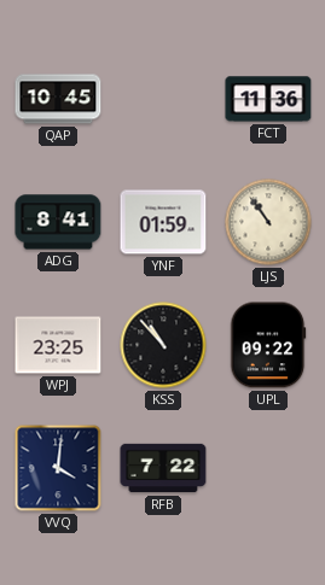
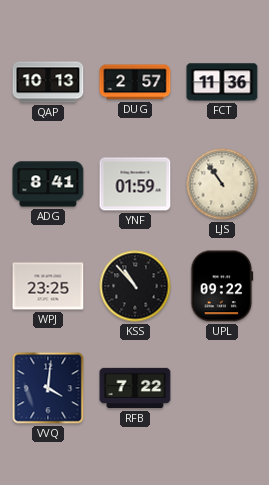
QAP: 10:45 -> 10:13 (48, 82)
DUG: none -> 2:57 (135, 82)
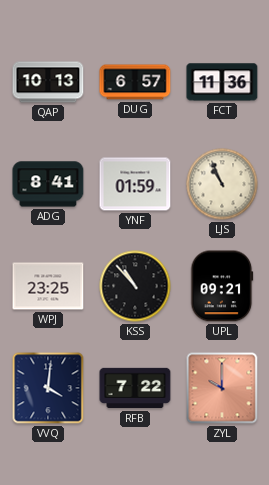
DUG: 2:57 -> 6:57 (135, 82)
LJS: 10:54 -> 10:56 (222, 184)
UPL: 09:22 -> 09:21 (222, 286)
ZYL: none -> 10:00 (222, 388)
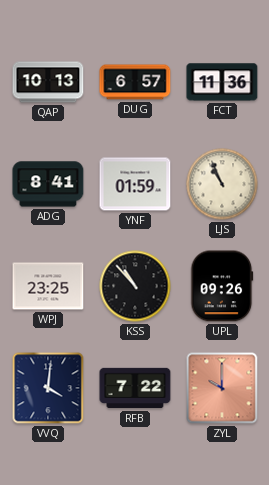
UPL: 09:21 -> 09:26 (222, 286)
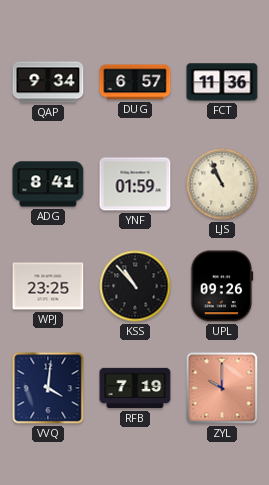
QAP: 10:13 -> 9:34 (48, 82)
RFB: 7:22 -> 7:19 (135, 388)
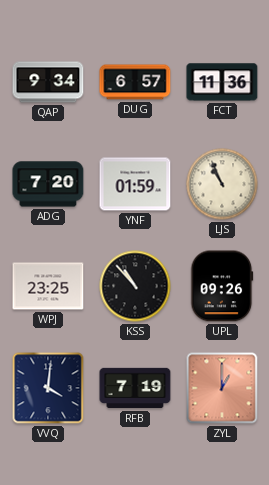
ADG: 8:41 -> 7:20 (48, 184)
ZYL: 10:00 -> 1:00 (222, 388)
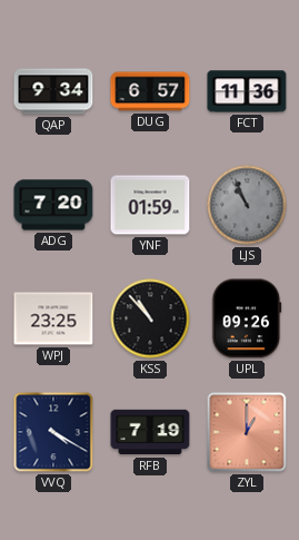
LJS dial: cream -> grey (247, 205)
VVQ: 4:01 -> 4:20 (53, 432)
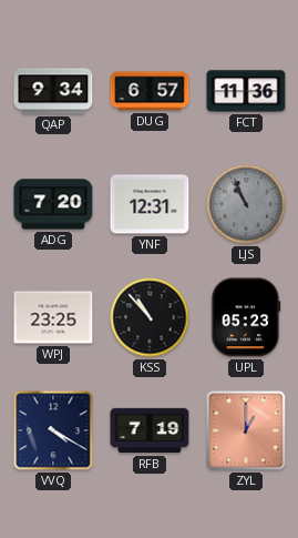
YNF: 01:59 -> 12:31 (150, 204)
UPL: 09:26 -> 05:23 (246, 317)
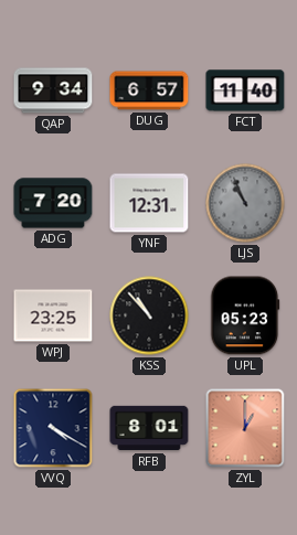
FCT: 11:36 -> 11:40 (245, 90)
RFB: 7:19 -> 8:01 (149, 428)
